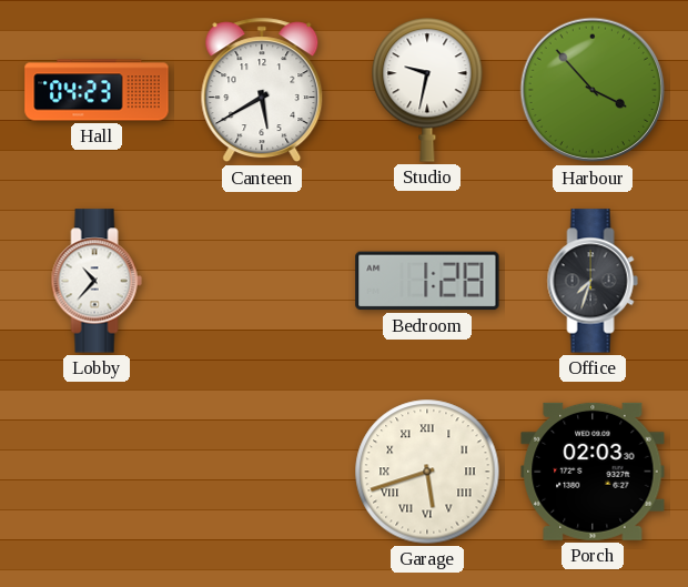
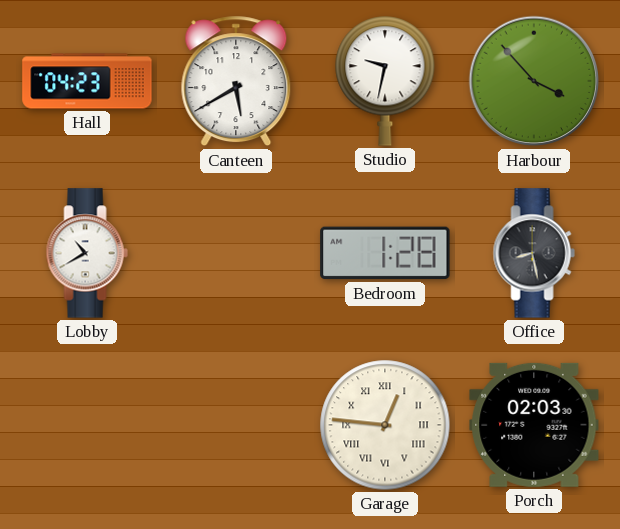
Lobby: 10:37 -> 10:40 (87, 253)
Office: 7:33 -> 8:28 (534, 253)
Garage: 5:42 -> 12:46 (385, 425)
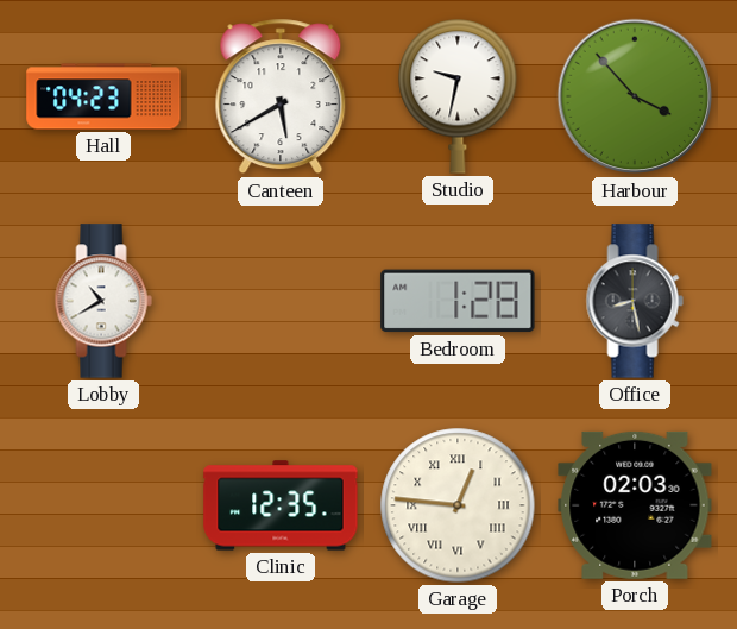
Clinic: none -> 12:35 (281, 505)
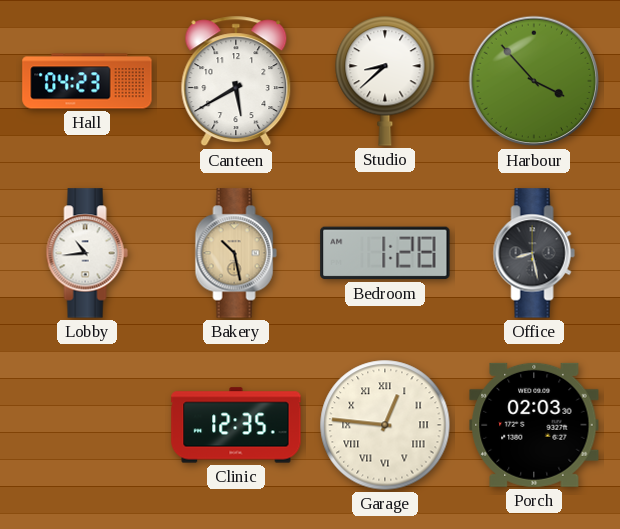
Studio: 9:32 -> 8:38 (385, 81)
Lobby: 10:40 -> 10:44 (87, 253)
Bakery: none -> 10:28 (236, 253)
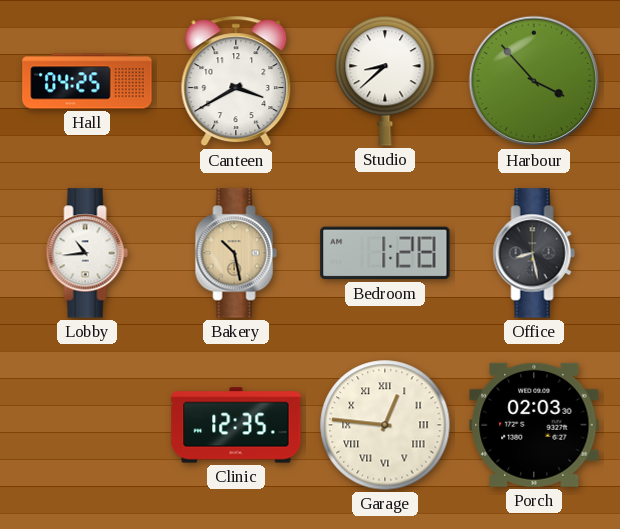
Hall: 04:23 -> 04:25 (87, 81)
Canteen: 5:40 -> 3:40 (236, 81)
